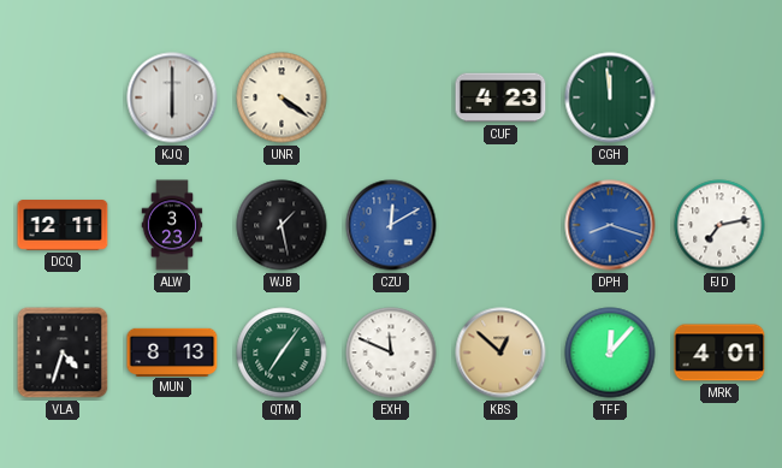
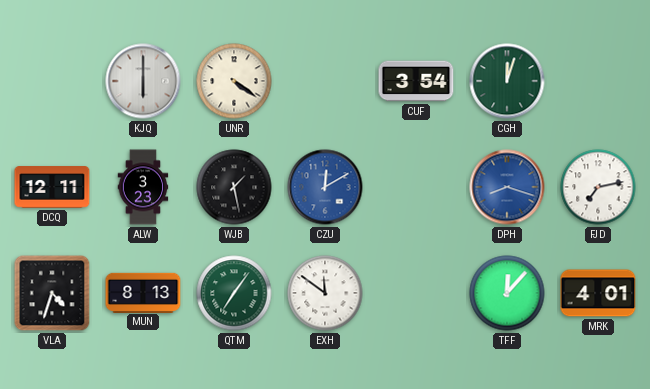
CUF: 4:23 -> 3:54 (416, 81)
CGH: 11:59 -> 12:03 (507, 81)
EXH: 11:49 -> 11:51 (325, 293)
KBS: 12:52 -> none (500, 353)
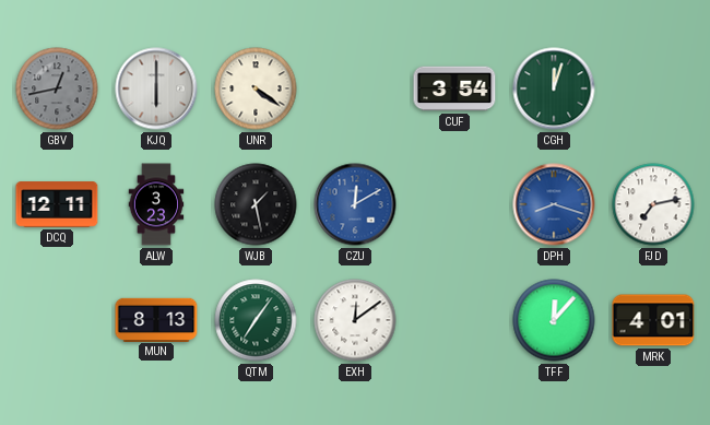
GBV: none -> 12:43 (57, 88)
VLA: 4:33 -> none (52, 293)
EXH: 11:51 -> 12:09 (355, 320)
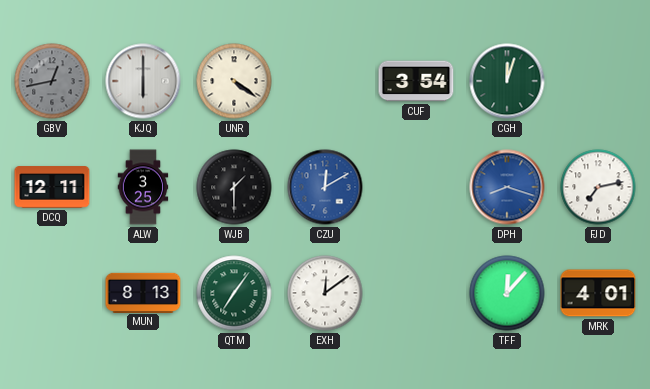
ALW: 3:23 -> 3:25 (143, 187)
WJB: 1:28 -> 1:30 (234, 187)
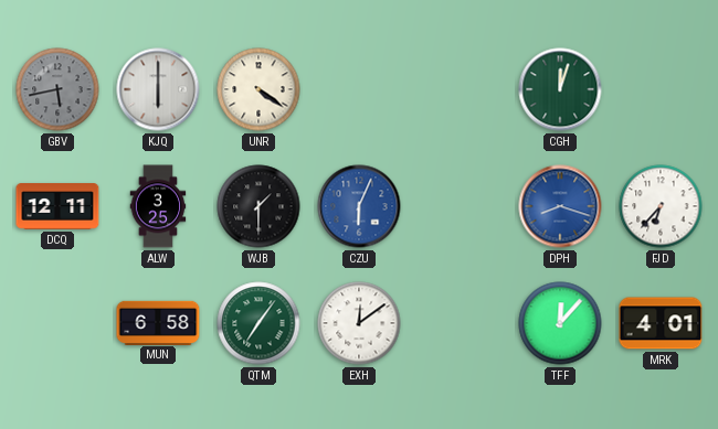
GBV: 12:43 -> 5:43 (57, 89)
CUF: 3:54 -> none (416, 81)
CZU: 12:10 -> 6:04 (359, 206)
FJD: 7:13 -> 6:37 (661, 206)
MUN: 8:13 -> 6:58 (158, 322)
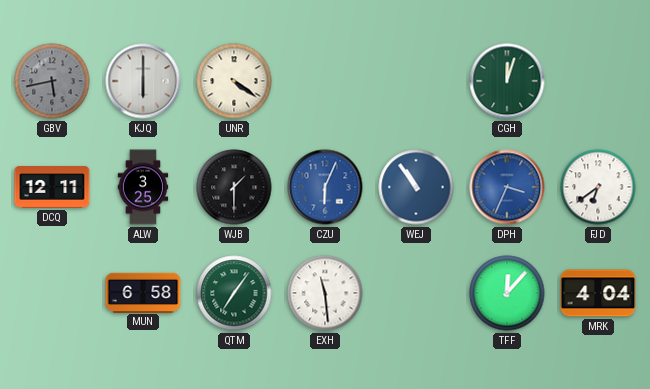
WEJ: none -> 10:54 (416, 187)
DPH: 8:18 -> 3:34 (507, 187)
FJD: 6:37 -> 6:39 (598, 187)
EXH: 12:09 -> 11:29 (325, 293)
MRK: 4:01 -> 4:04 (598, 293)
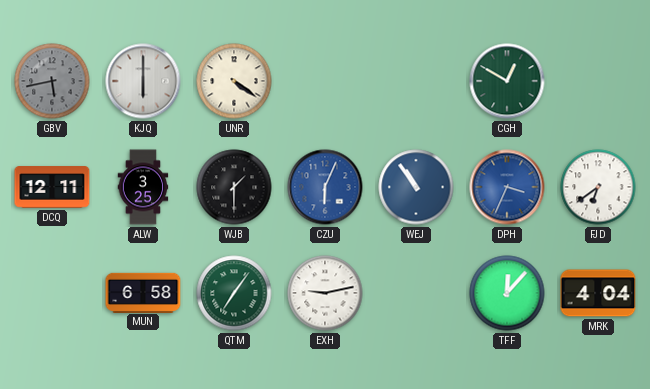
CGH: 12:03 -> 12:50 (507, 81)
EXH: 11:29 -> 9:13 (325, 293)
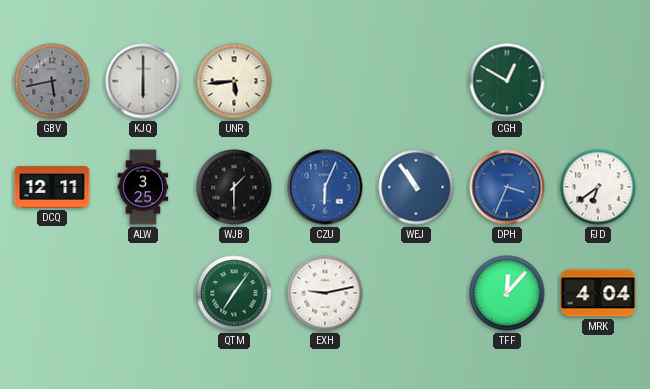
UNR: 4:21 -> 5:44 (234, 81)
MUN: 6:58 -> none (143, 292)
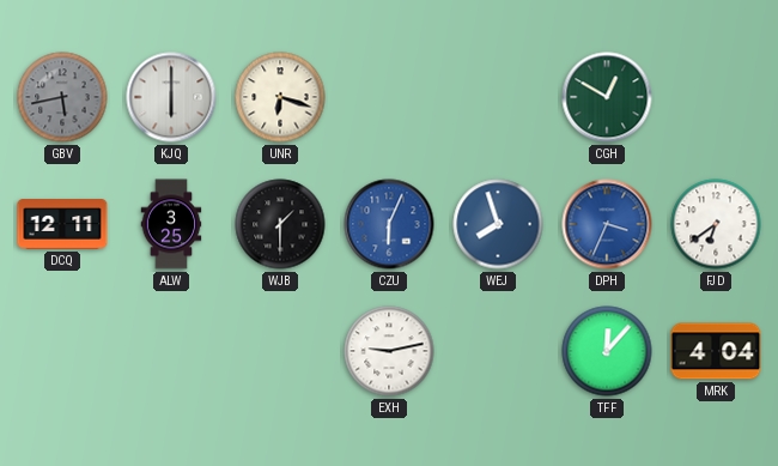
UNR: 5:44 -> 6:18 (280, 97)
WEJ: 10:54 -> 7:57 (498, 224)
QTM: 7:06 -> none (234, 293)
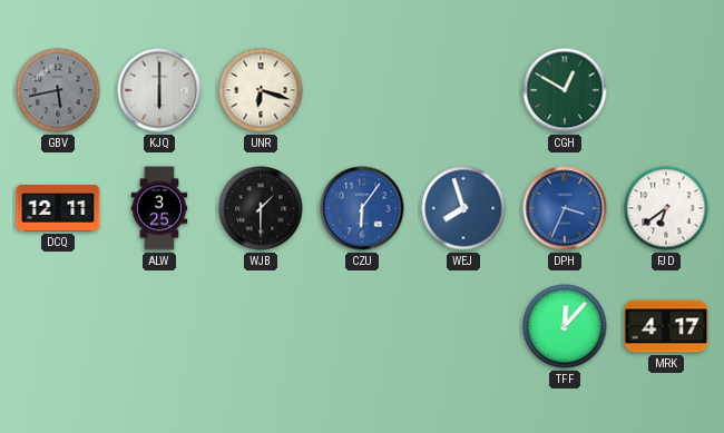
CZU: 6:04 -> 6:06 (362, 208)
EXH: 9:13 -> none (389, 351)
MRK: 4:04 -> 4:17 (666, 326)
